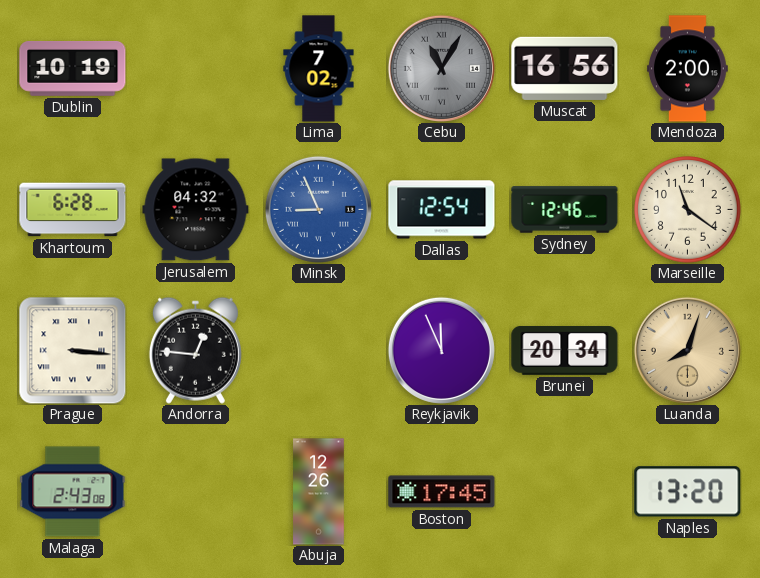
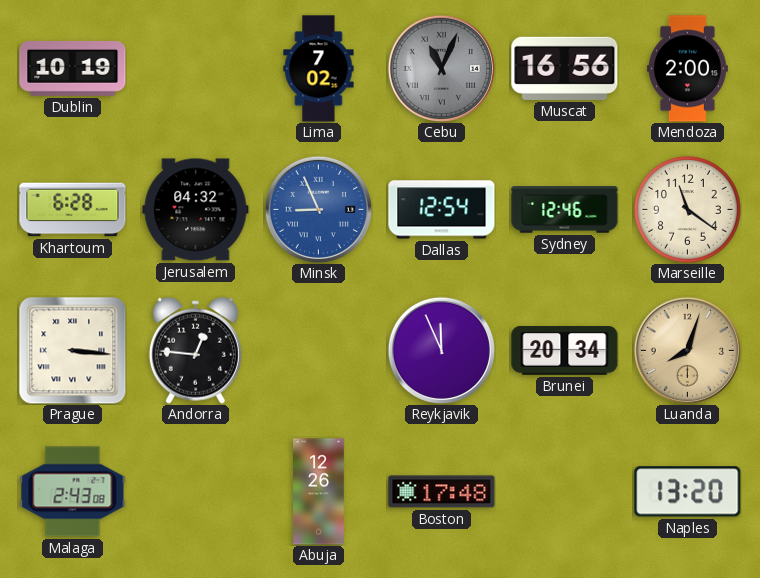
Cebu: 11:05 -> 11:04 (441, 68)
Boston: 17:45 -> 17:48 (442, 492)
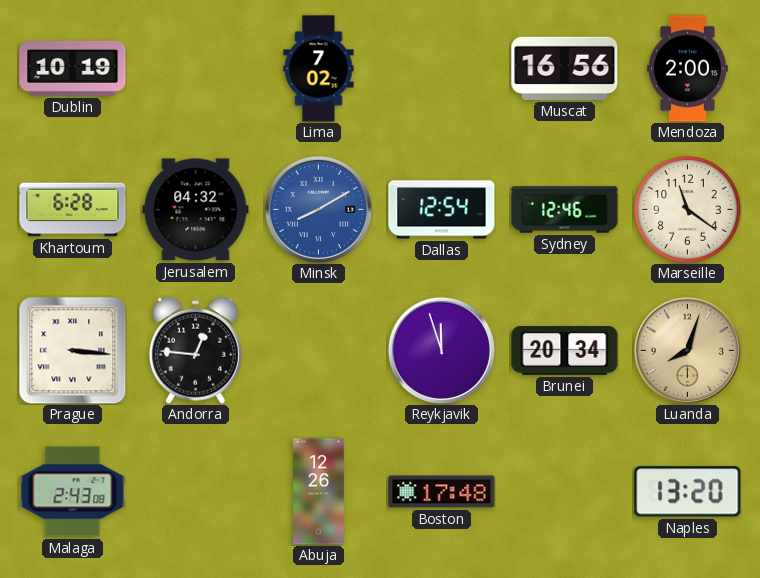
Cebu: 11:04 -> none (441, 68)
Minsk: 8:56 -> 8:10 (318, 209)
Reykjavik: 11:56 -> 11:57 (441, 350)
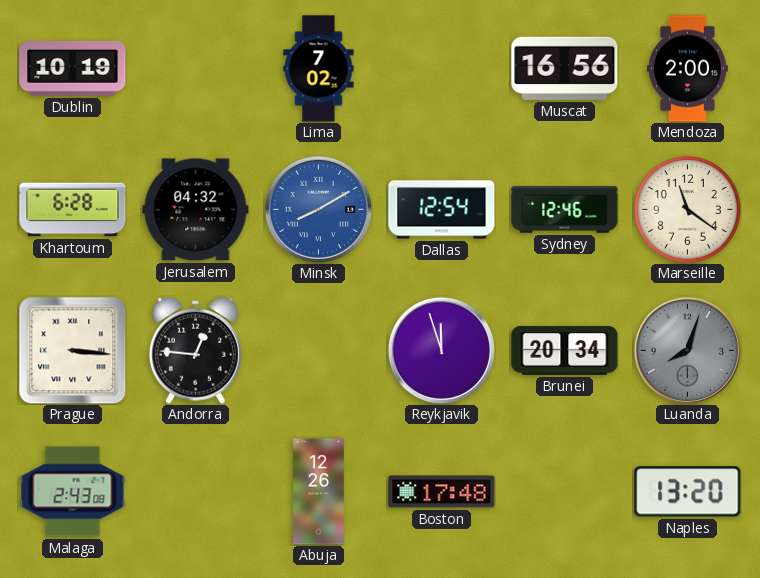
Luanda dial: champagne -> grey (687, 350)
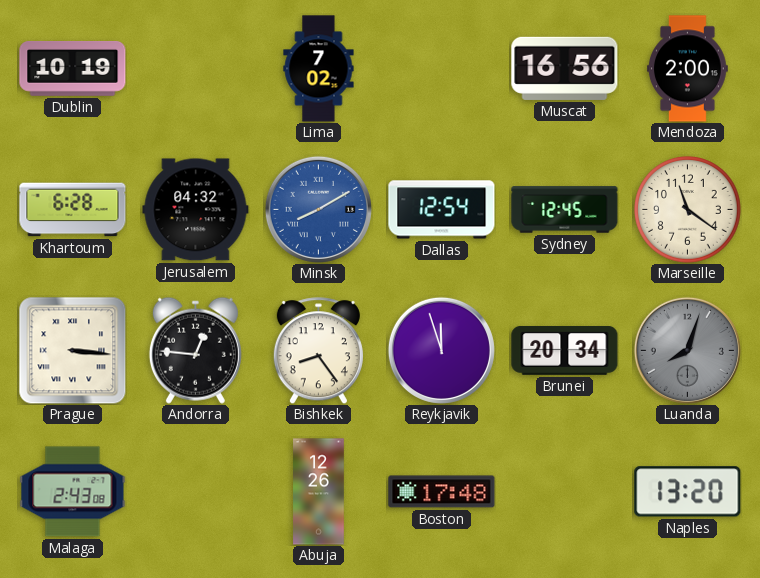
Sydney: 12:46 -> 12:45 (565, 210)
Bishkek: none -> 8:24 (318, 351)
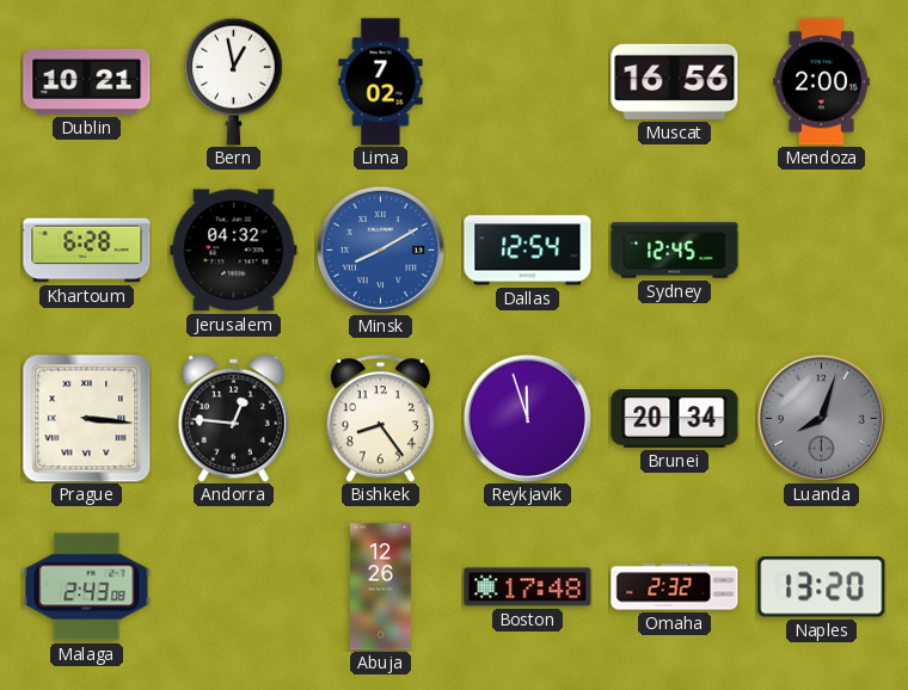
Dublin: 10:19 -> 10:21 (87, 81)
Bern: none -> 12:58 (234, 81)
Marseille: 11:21 -> none (688, 210)
Omaha: none -> 2:32 (675, 587)
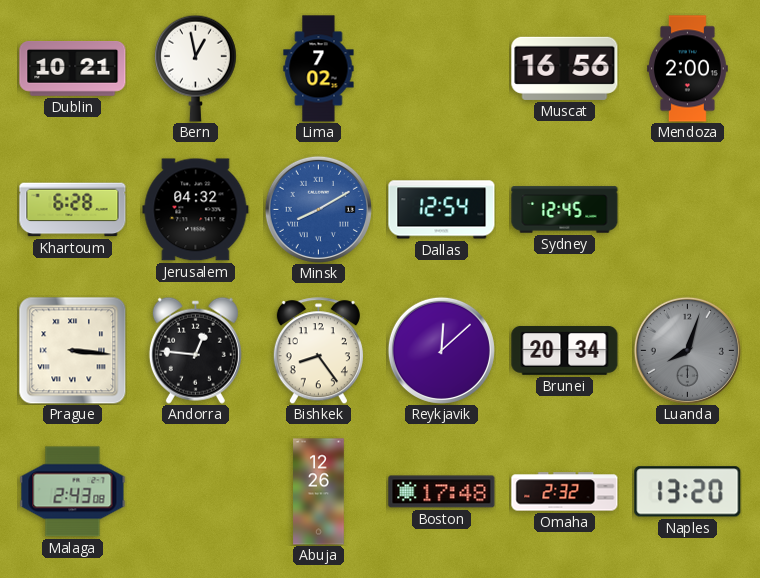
Reykjavik: 11:57 -> 12:08 (441, 350)
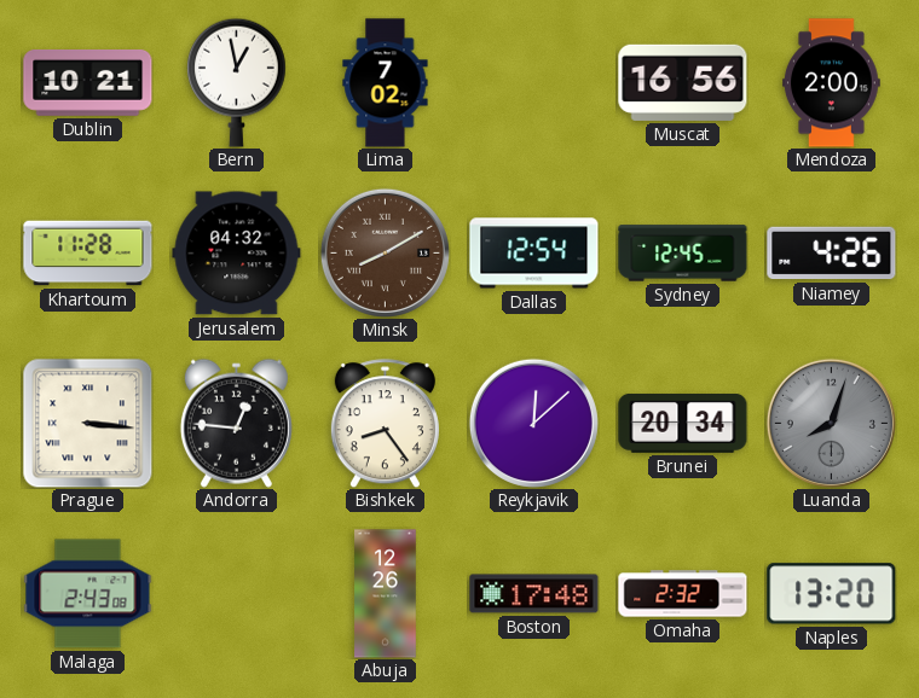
Khartoum: 6:28 -> 11:28 (88, 254)
Minsk dial: blue -> brown (385, 252)
Niamey: none -> 4:26 (832, 254)
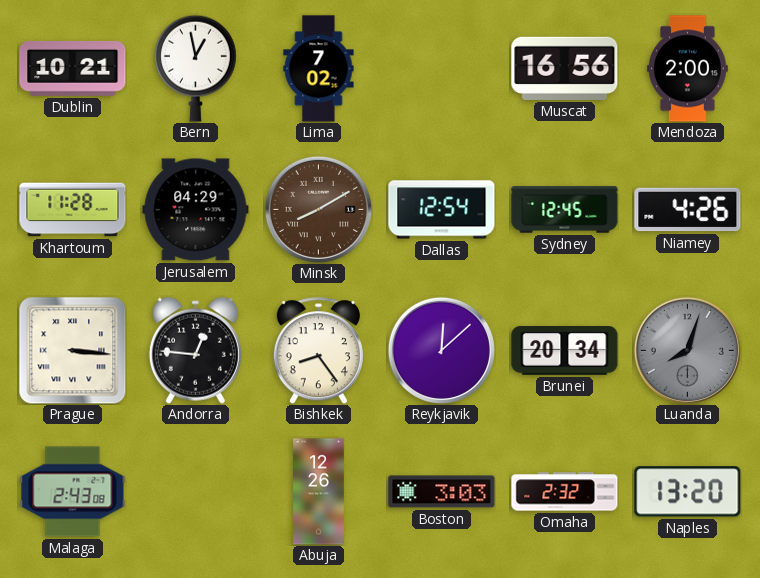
Jerusalem: 04:32 -> 04:29 (196, 210)
Boston: 17:48 -> 3:03 (442, 492)
